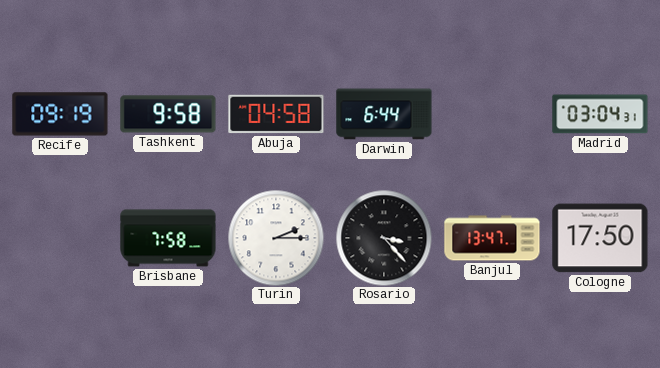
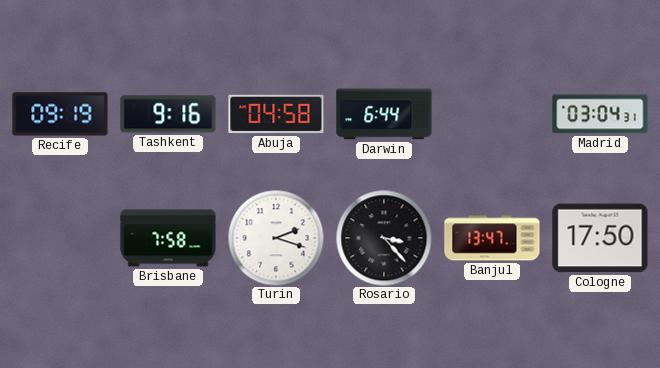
Tashkent: 9:58 -> 9:16 (168, 114)
Turin: 2:15 -> 2:18 (276, 238)
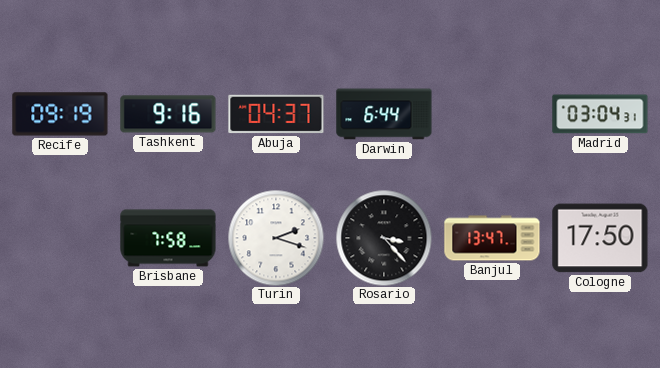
Abuja: 04:58 -> 04:37 (276, 114)
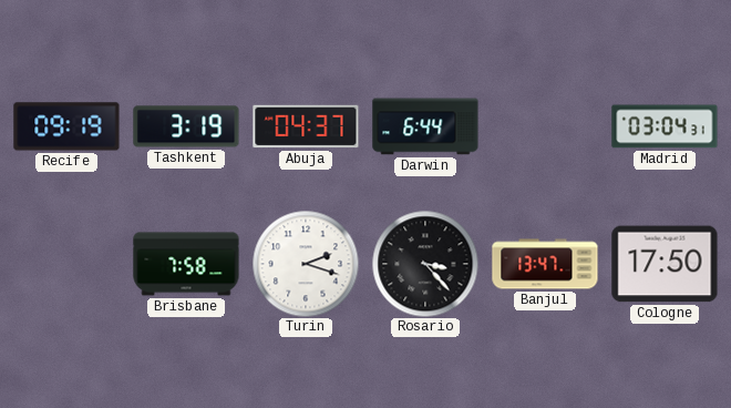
Tashkent: 9:16 -> 3:19 (186, 126)
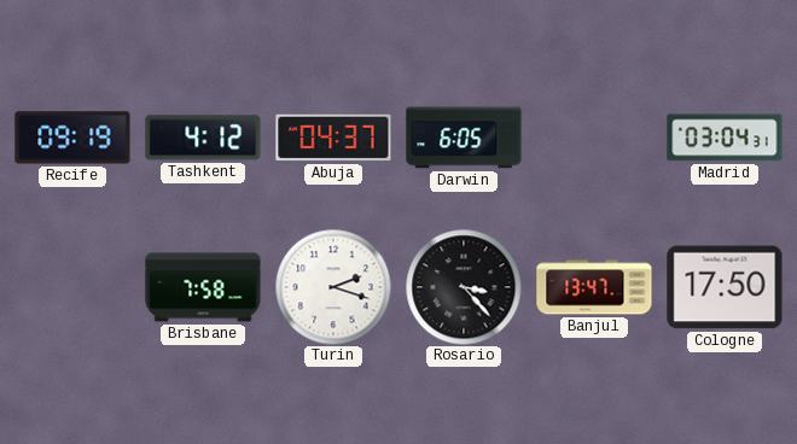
Tashkent: 3:19 -> 4:12 (203, 138)
Darwin: 6:44 -> 6:05 (464, 138)
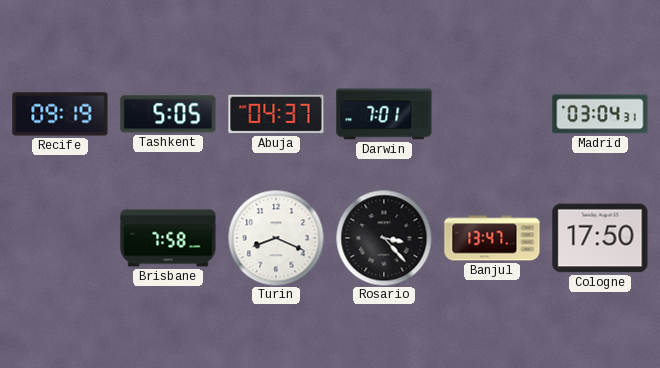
Tashkent: 4:12 -> 5:05 (168, 114)
Darwin: 6:05 -> 7:01 (384, 114)
Turin: 2:18 -> 8:19 (276, 238)
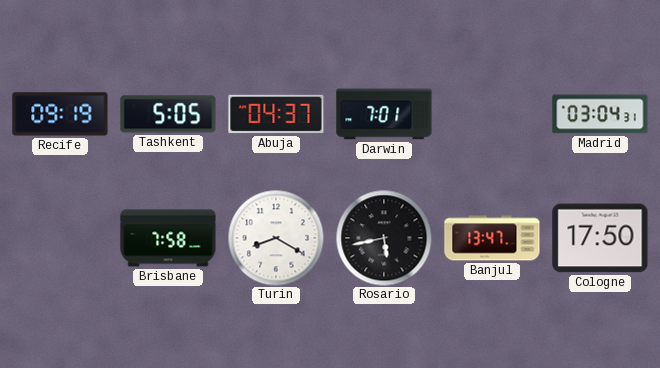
Turin: 8:19 -> 8:20 (276, 238)
Rosario: 3:23 -> 5:43 (384, 238)
